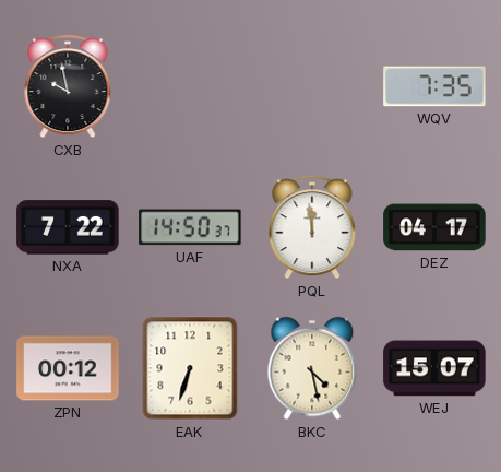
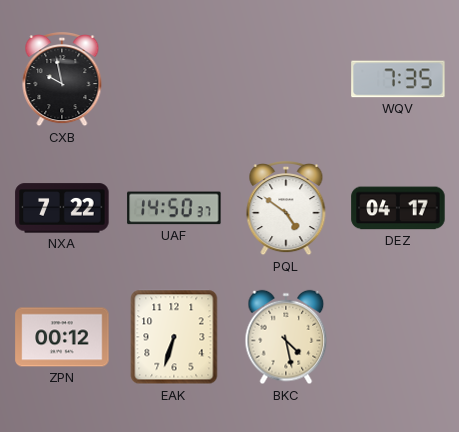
PQL: 11:59 -> 4:51 (286, 209)
WEJ: 15:07 -> none (434, 368)
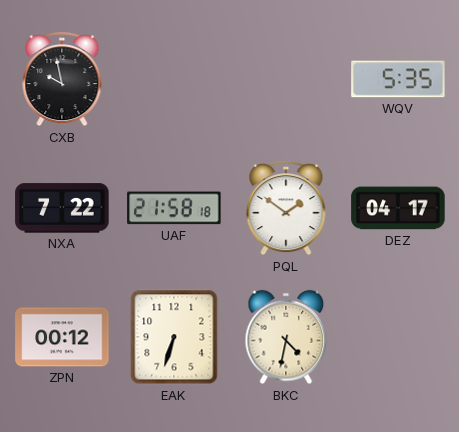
WQV: 7:35 -> 5:35 (398, 79)
UAF: 14:50 -> 21:58 (174, 208)
PQL: 4:51 -> 1:51 (286, 209)
BKC: 4:28 -> 4:32 (286, 337)
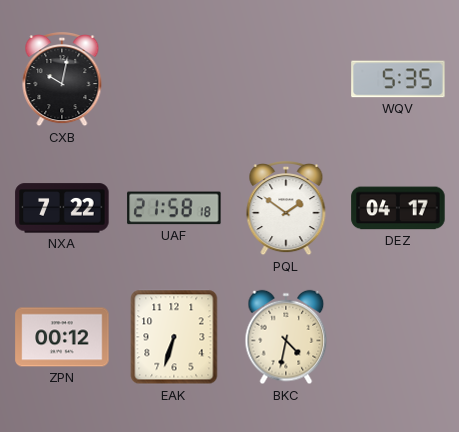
CXB: 9:58 -> 10:02 (62, 80)
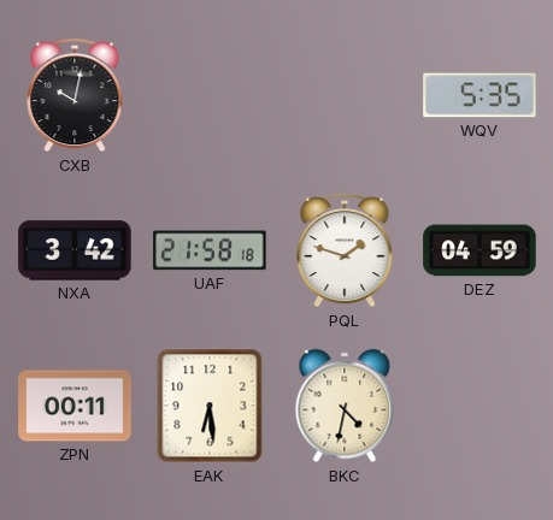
NXA: 7:22 -> 3:42 (75, 250)
PQL: 1:51 -> 1:48 (345, 252)
DEZ: 04:17 -> 04:59 (480, 250)
ZPN: 00:12 -> 00:11 (75, 406)
EAK: 6:33 -> 6:29 (210, 406)
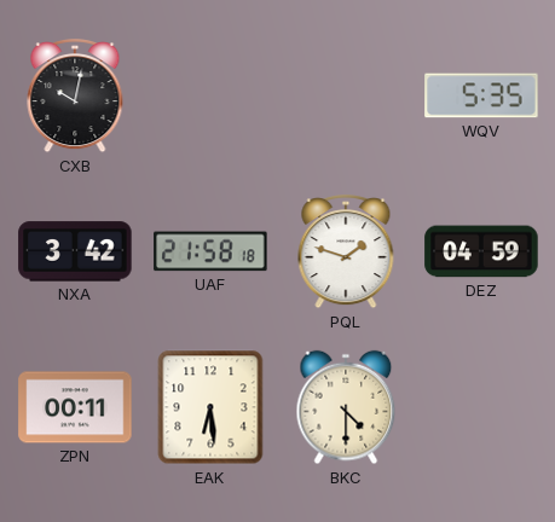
BKC: 4:32 -> 4:30 (346, 407)
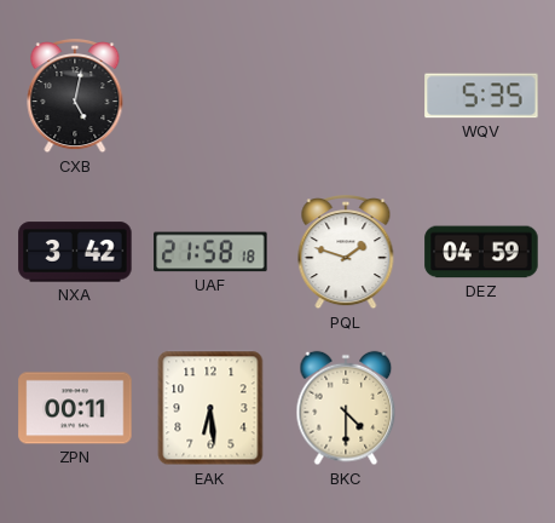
CXB: 10:02 -> 5:02 (75, 97)
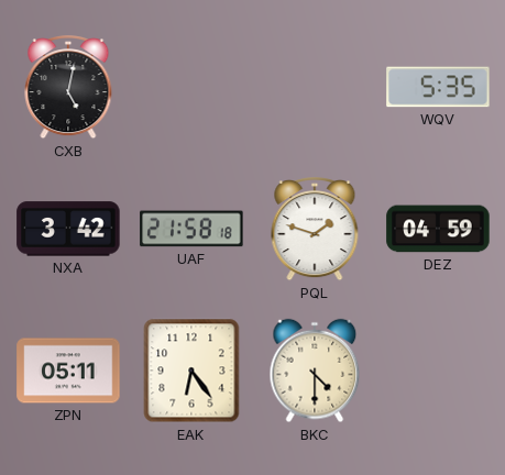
ZPN: 00:11 -> 05:11 (68, 371)
EAK: 6:29 -> 6:24 (191, 371)
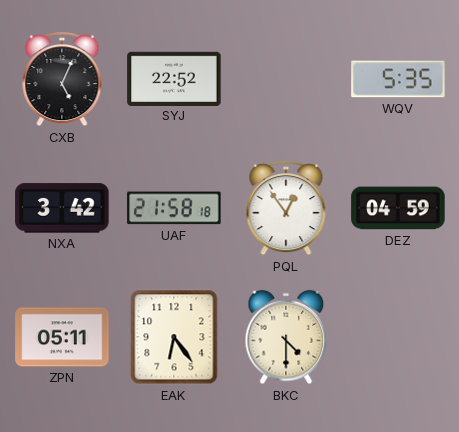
CXB: 5:02 -> 5:04 (62, 80)
SYJ: none -> 22:52 (174, 78)
PQL: 1:48 -> 12:54 (286, 209)
